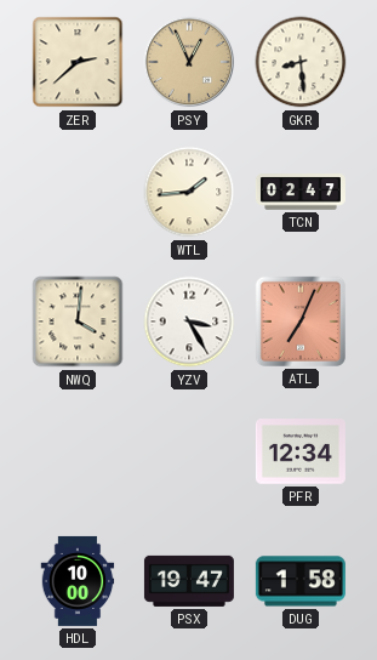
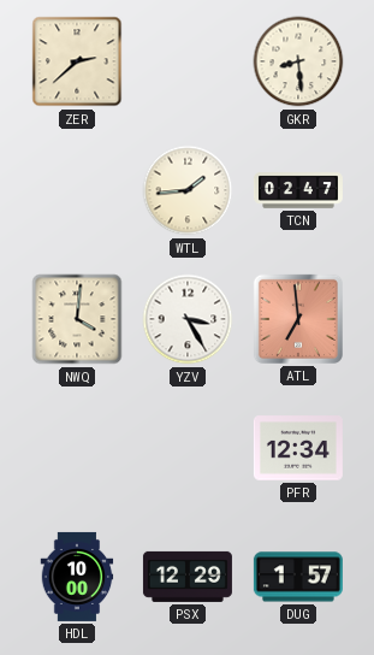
PSY: 12:56 -> none (189, 62)
ATL: 7:04 -> 6:59 (298, 319)
PSX: 19:47 -> 12:29 (188, 577)
DUG: 1:58 -> 1:57 (298, 577)
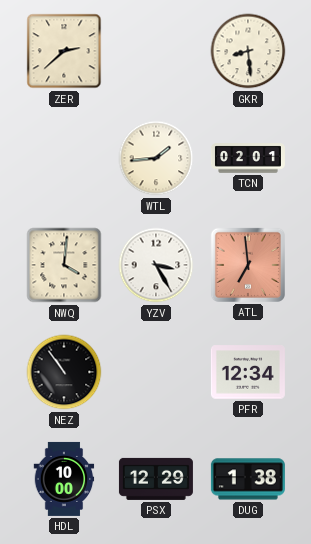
TCN: 02:47 -> 02:01 (248, 158)
NEZ: none -> 10:54 (64, 372)
DUG: 1:57 -> 1:38 (248, 479)
